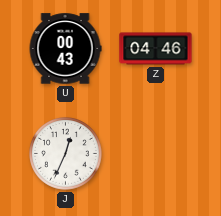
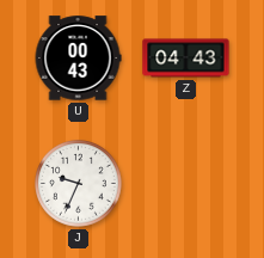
Z: 04:46 -> 04:43 (186, 59)
J: 12:34 -> 9:34 (79, 184)
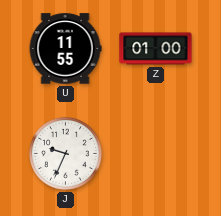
U: 00:43 -> 11:55 (65, 49)
Z: 04:43 -> 01:00 (156, 49)
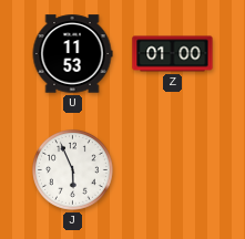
U: 11:55 -> 11:53 (72, 54)
J: 9:34 -> 5:56 (73, 170)
